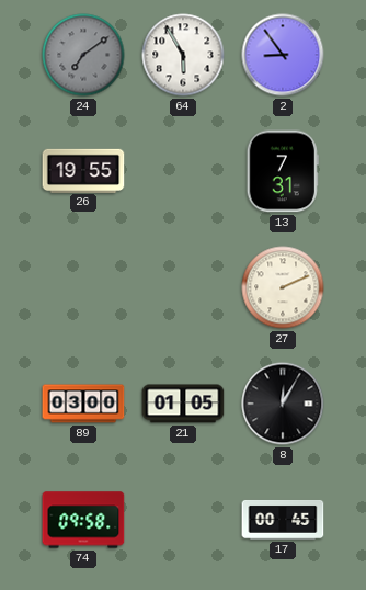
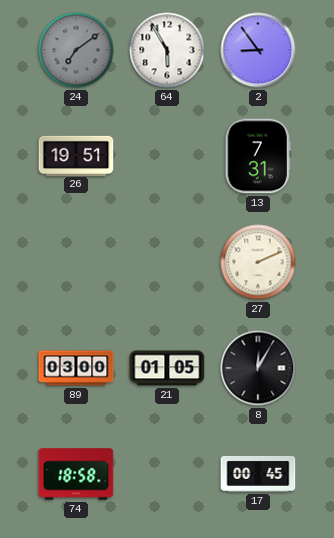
26: 19:55 -> 19:51 (76, 155)
74: 09:58 -> 18:58 (76, 474)
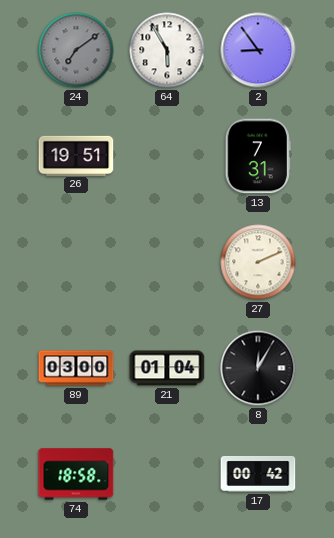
21: 01:05 -> 01:04 (167, 368)
17: 00:45 -> 00:42 (258, 474)
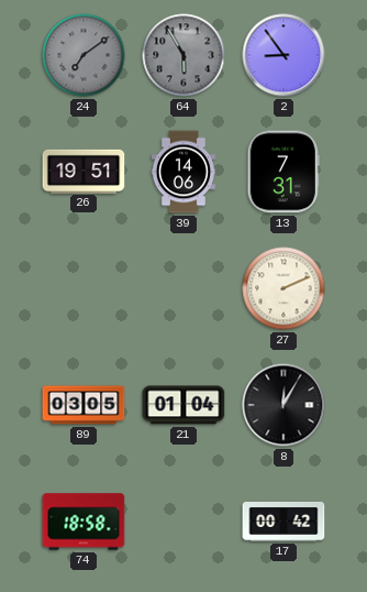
64 dial: white -> grey (183, 55)
39: none -> 14:06 (183, 172)
89: 03:00 -> 03:05 (84, 405)
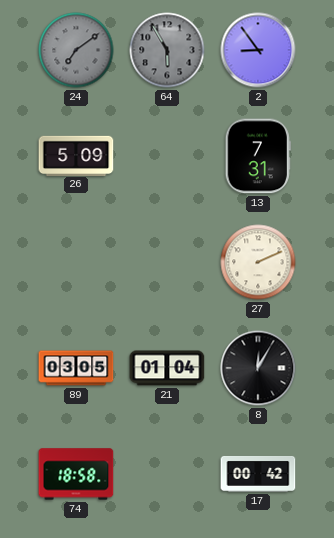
26: 19:51 -> 5:09 (76, 155)
39: 14:06 -> none (183, 172)
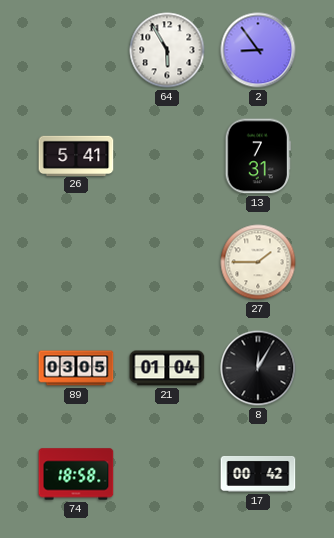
24: 7:09 -> none (76, 50)
64 dial: grey -> white (167, 50)
26: 5:09 -> 5:41 (76, 155)
27: 2:11 -> 1:45 (258, 262)
